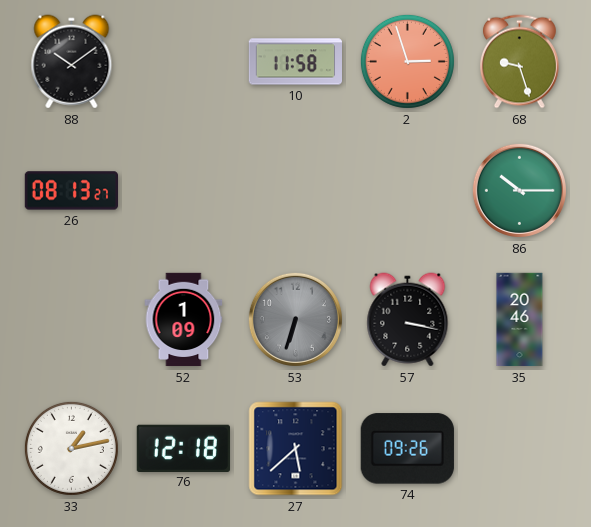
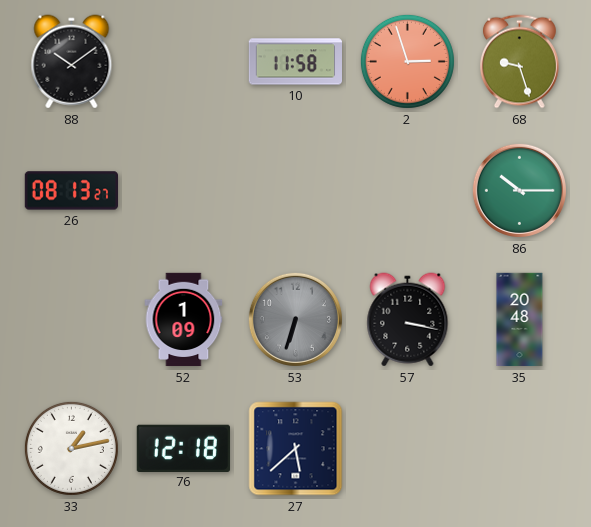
35: 20:46 -> 20:48 (520, 320)
74: 09:26 -> none (407, 449)
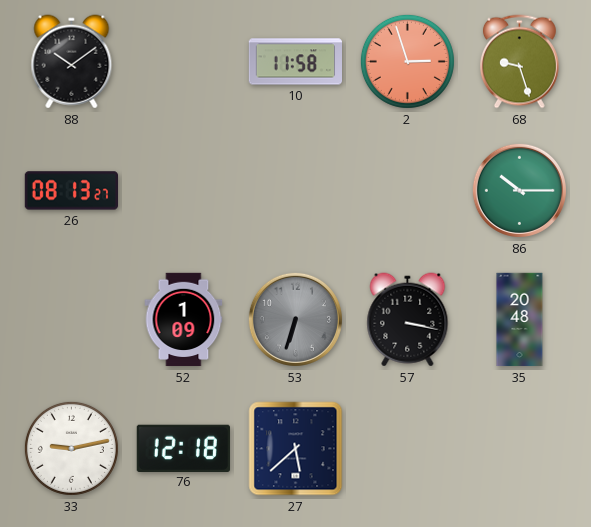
33: 1:13 -> 9:13 (71, 448)
